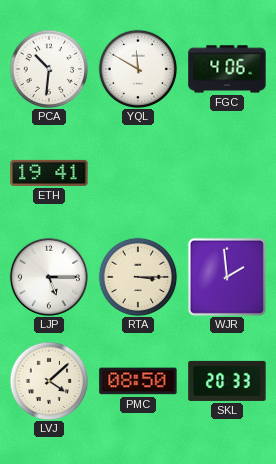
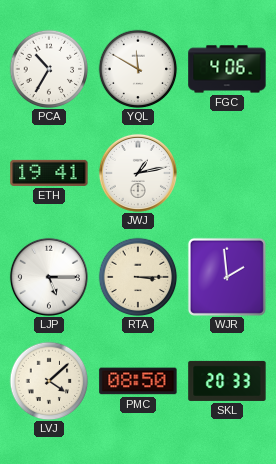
PCA: 10:31 -> 10:35 (49, 69)
JWJ: none -> 1:13 (138, 173)
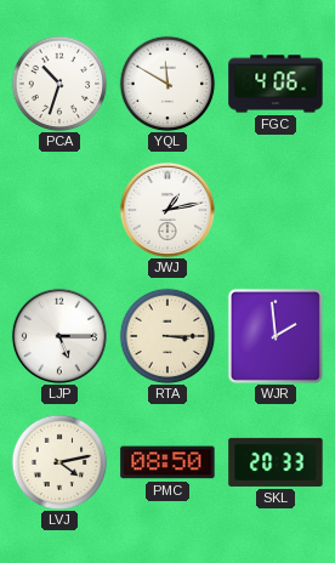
PCA: 10:35 -> 10:33 (59, 84)
ETH: 19:41 -> none (49, 173)
LVJ: 4:08 -> 4:13 (59, 462)
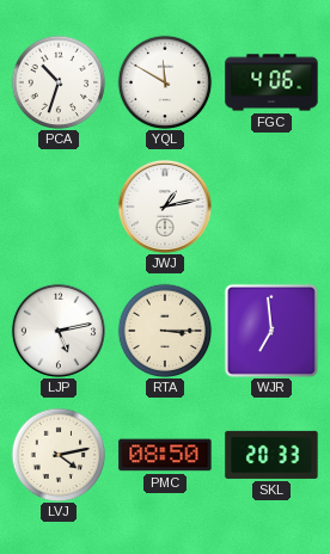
LJP: 5:15 -> 5:13 (59, 331)
WJR: 1:59 -> 6:59 (271, 331)
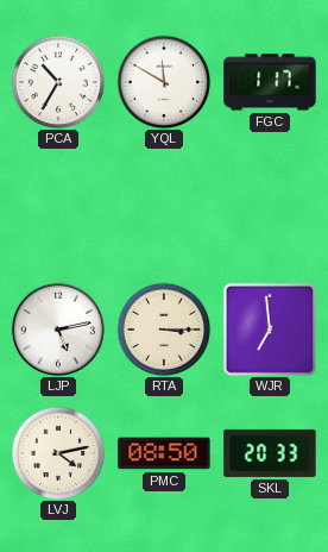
PCA: 10:33 -> 10:35 (58, 82)
FGC: 4:06 -> 1:17 (270, 82)
JWJ: 1:13 -> none (165, 207)
